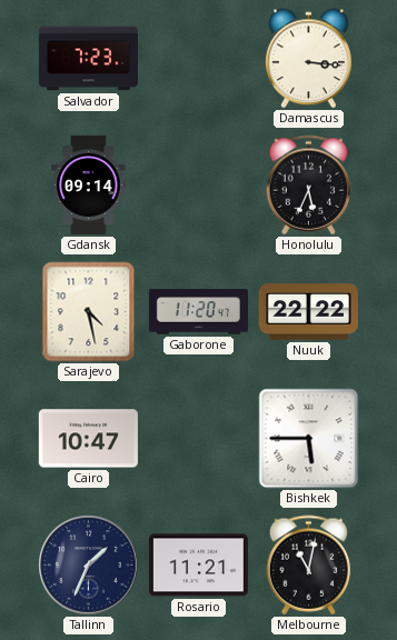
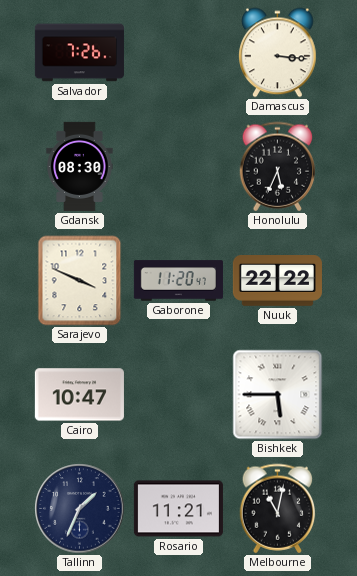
Salvador: 7:23 -> 7:26 (79, 53)
Gdansk: 09:14 -> 08:30 (80, 166)
Sarajevo: 4:28 -> 3:49 (80, 281)
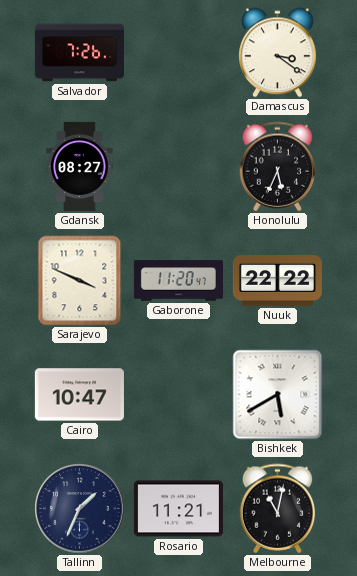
Damascus: 3:16 -> 3:21 (278, 53)
Gdansk: 08:30 -> 08:27 (80, 166)
Bishkek: 5:45 -> 5:40 (278, 395)
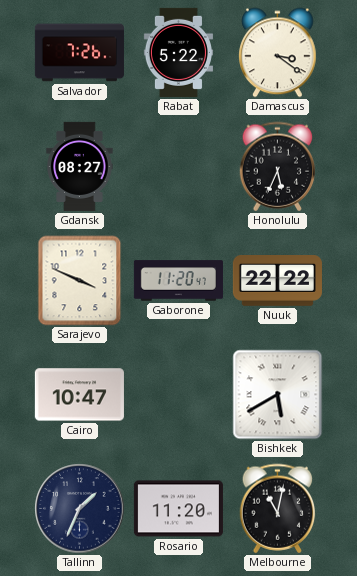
Rabat: none -> 5:22 (178, 52)
Rosario: 11:21 -> 11:20 (178, 509)
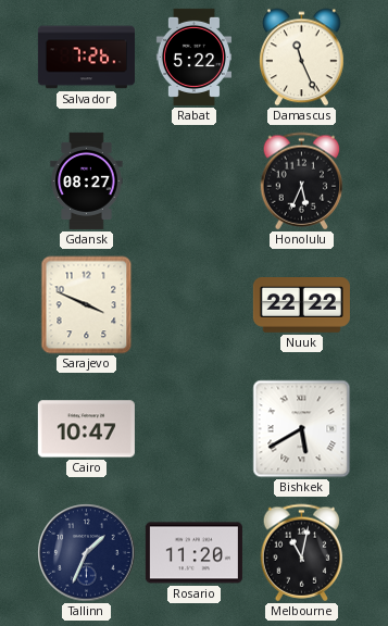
Damascus: 3:21 -> 11:26 (302, 58)
Gaborone: 11:20 -> none (178, 281)
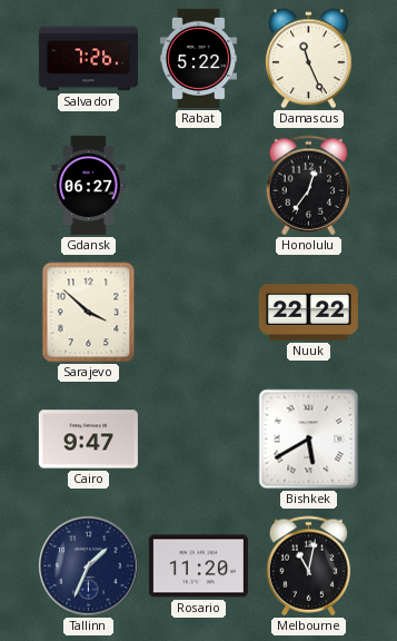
Gdansk: 08:27 -> 06:27 (89, 185)
Honolulu: 5:34 -> 12:36 (309, 186)
Sarajevo: 3:49 -> 3:52 (89, 313)
Cairo: 10:47 -> 9:47 (88, 440)
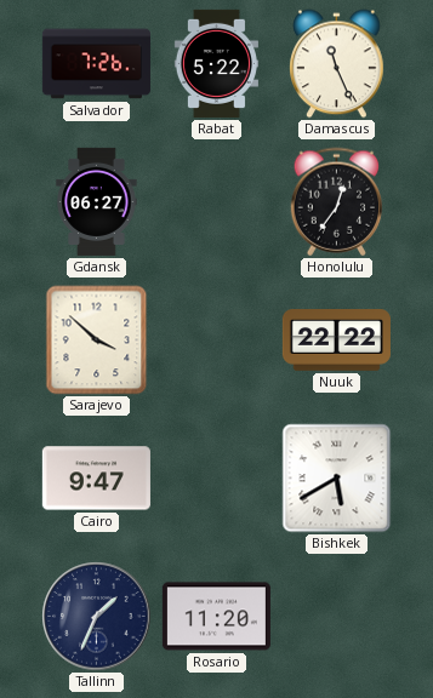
Melbourne: 11:02 -> none (309, 566)
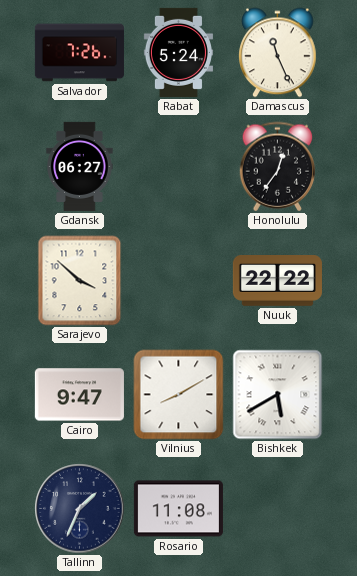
Rabat: 5:22 -> 5:24 (178, 52)
Vilnius: none -> 8:10 (179, 395)
Rosario: 11:20 -> 11:08 (178, 509)
